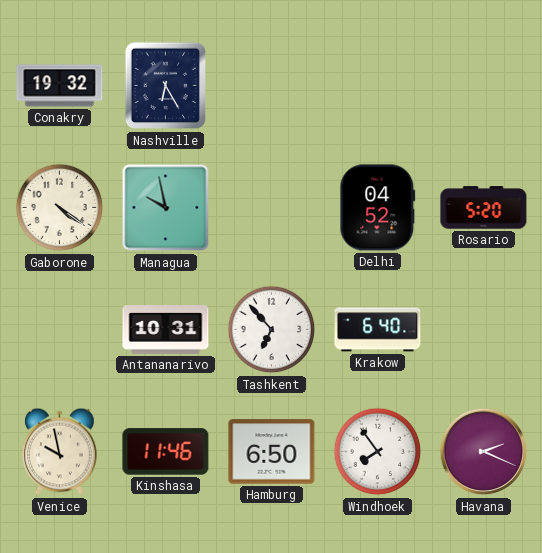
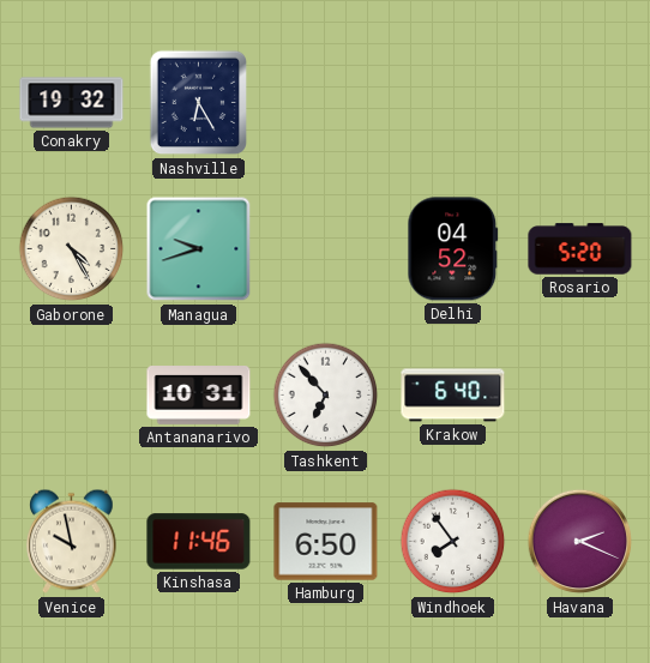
Gaborone: 4:21 -> 4:25 (72, 249)
Managua: 9:58 -> 9:42 (199, 249)
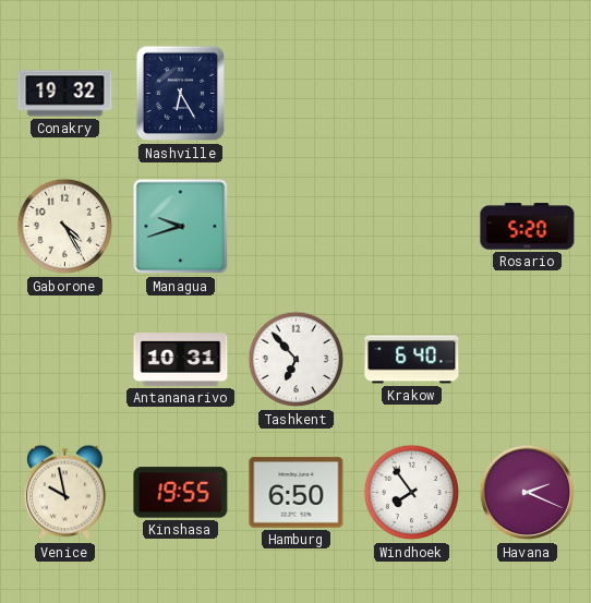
Delhi: 04:52 -> none (453, 249)
Kinshasa: 11:46 -> 19:55 (181, 493)
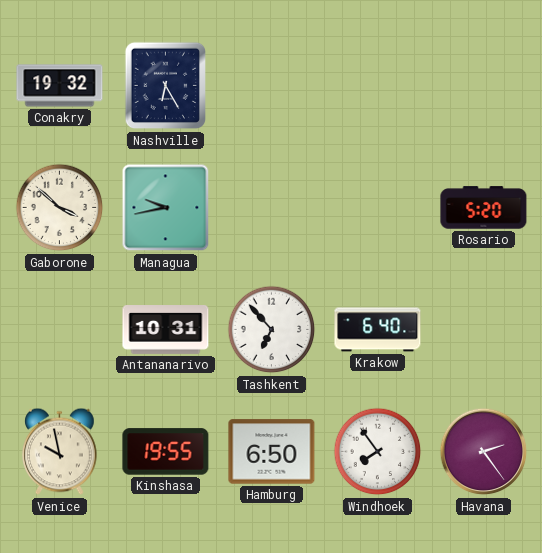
Gaborone: 4:25 -> 3:52 (60, 208)
Managua: 9:42 -> 9:43 (166, 208)
Havana: 2:19 -> 2:24 (484, 452)
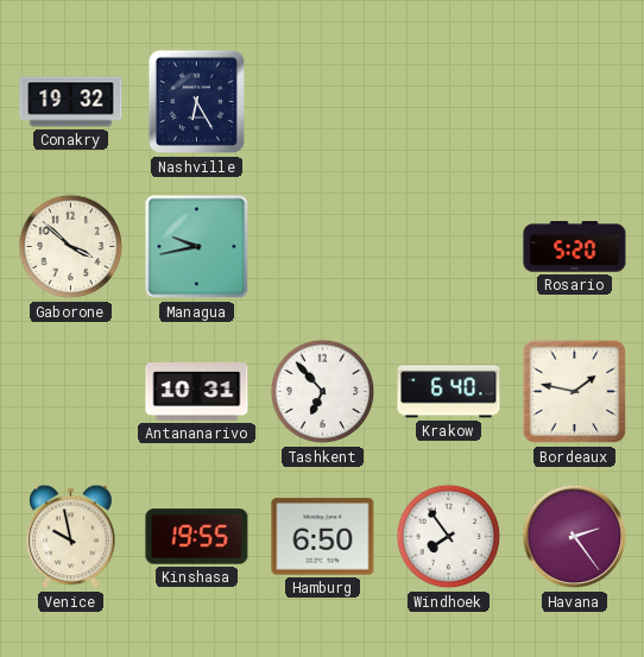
Bordeaux: none -> 1:47 (575, 392)
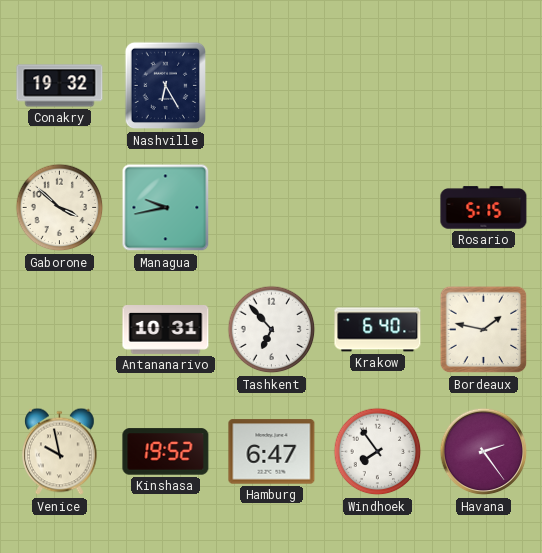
Rosario: 5:20 -> 5:15 (484, 208)
Kinshasa: 19:55 -> 19:52 (166, 452)
Hamburg: 6:50 -> 6:47 (272, 452)
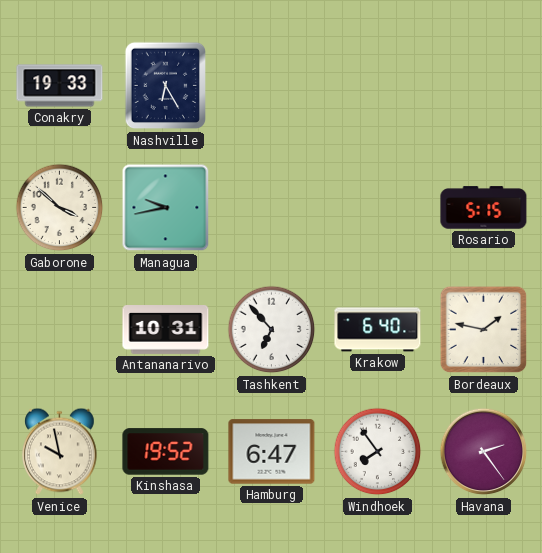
Conakry: 19:32 -> 19:33 (60, 86)
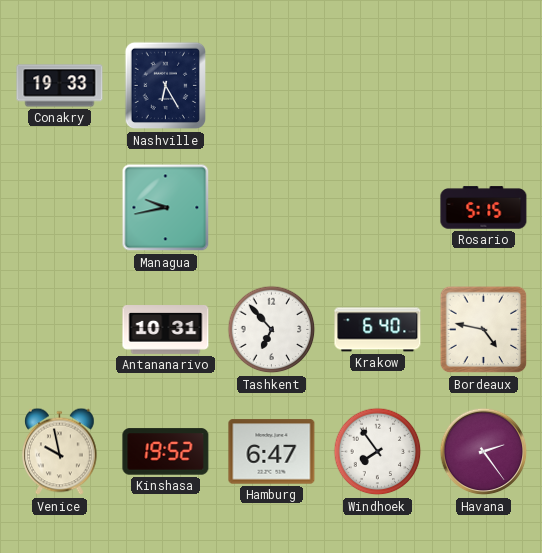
Gaborone: 3:52 -> none (60, 208)
Bordeaux: 1:47 -> 4:47 (484, 330)
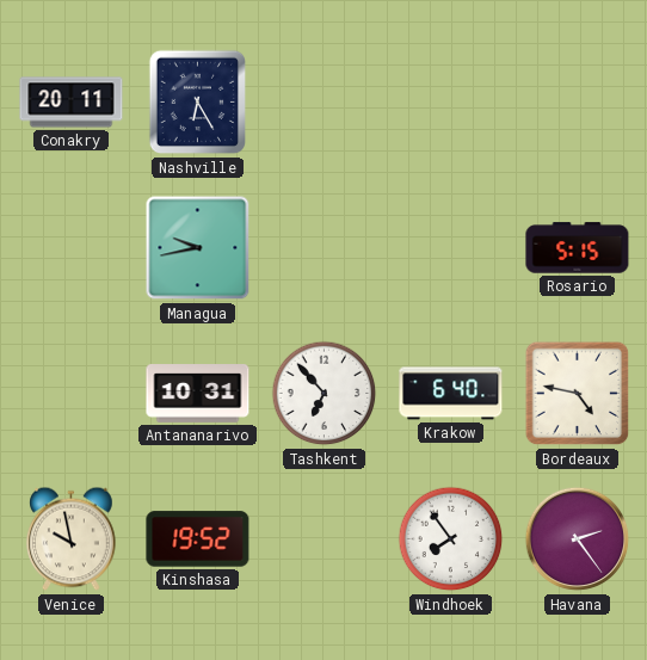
Conakry: 19:33 -> 20:11 (72, 103)
Hamburg: 6:47 -> none (272, 452)
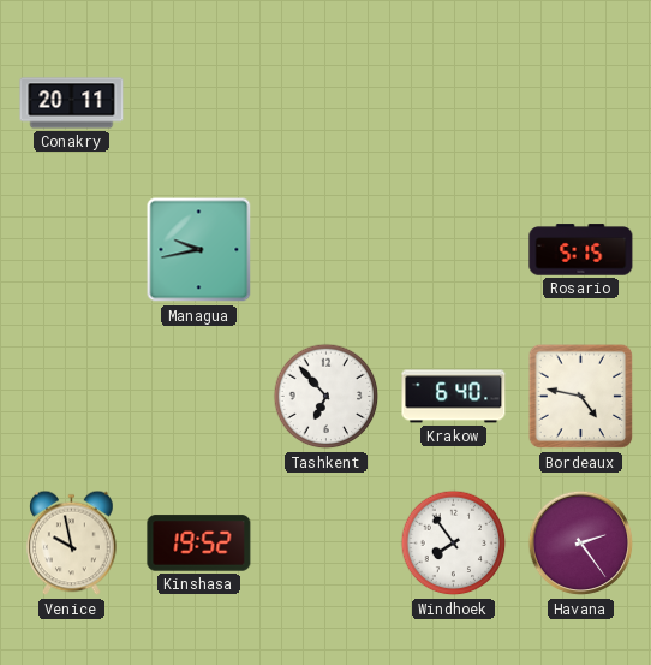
Nashville: 6:25 -> none (198, 103)
Antananarivo: 10:31 -> none (198, 394)
